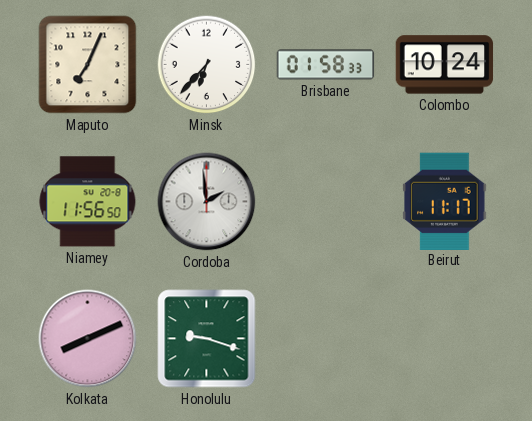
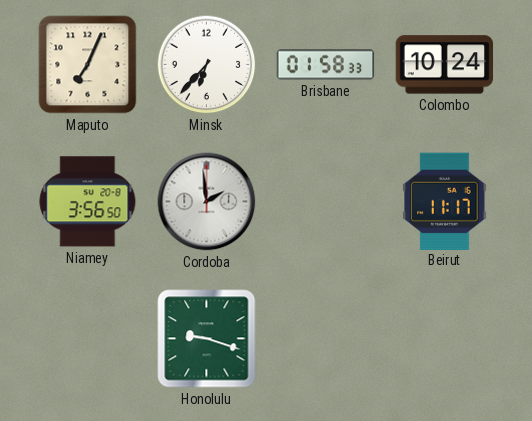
Niamey: 11:56 -> 3:56 (88, 202)
Kolkata: 8:11 -> none (88, 339)
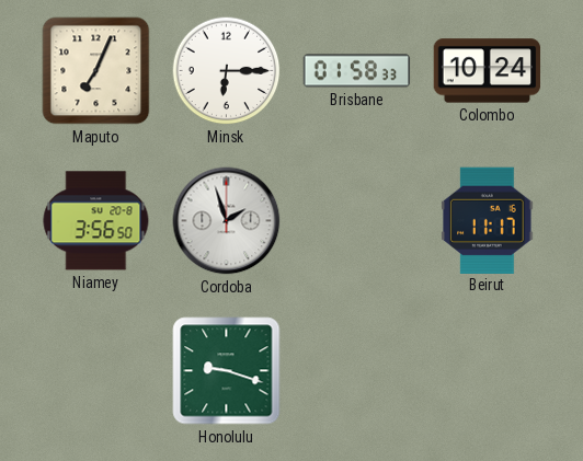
Minsk: 6:37 -> 6:15 (227, 71)
Cordoba: 1:59 -> 1:57 (227, 221)
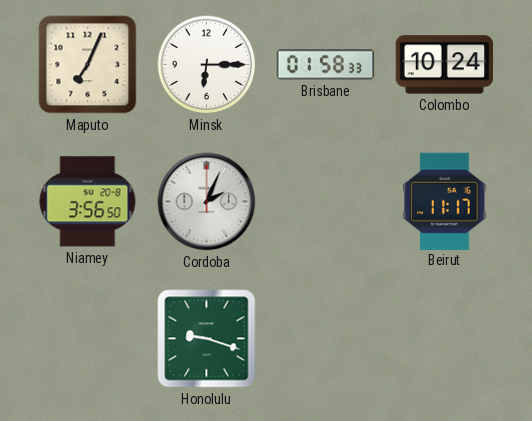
Cordoba: 1:57 -> 2:04 (207, 202)
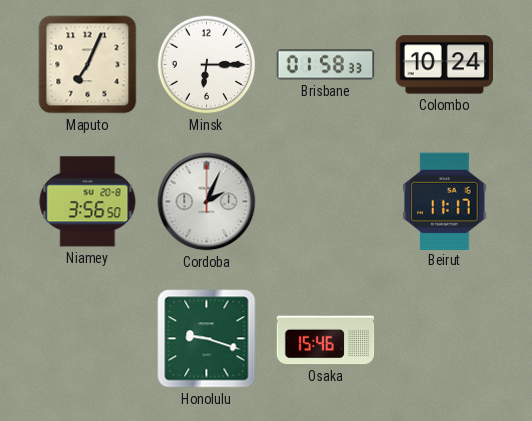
Osaka: none -> 15:46 (326, 339)
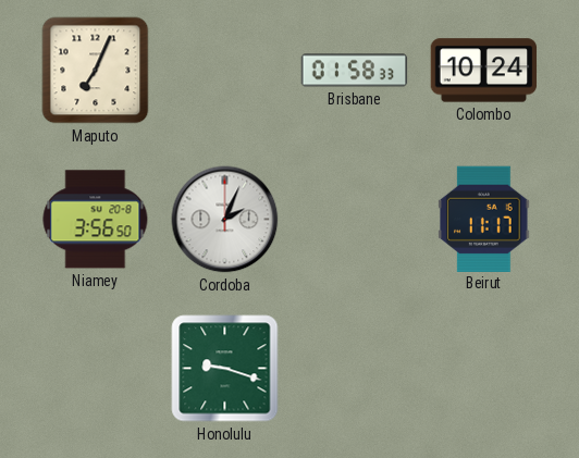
Minsk: 6:15 -> none (207, 65)
Osaka: 15:46 -> none (326, 339)
